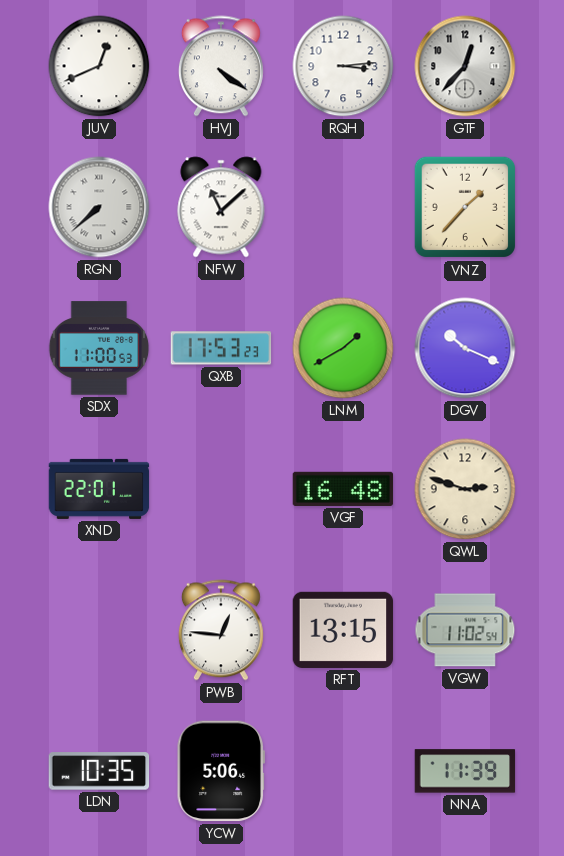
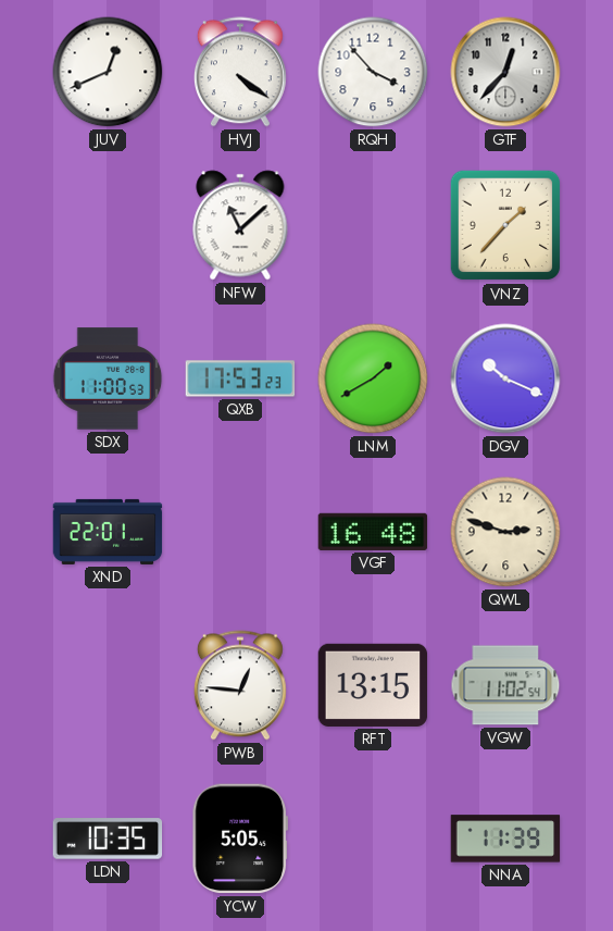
RQH: 3:14 -> 3:53 (373, 72)
RGN: 7:38 -> none (99, 207)
YCW: 5:06 -> 5:05 (240, 839)
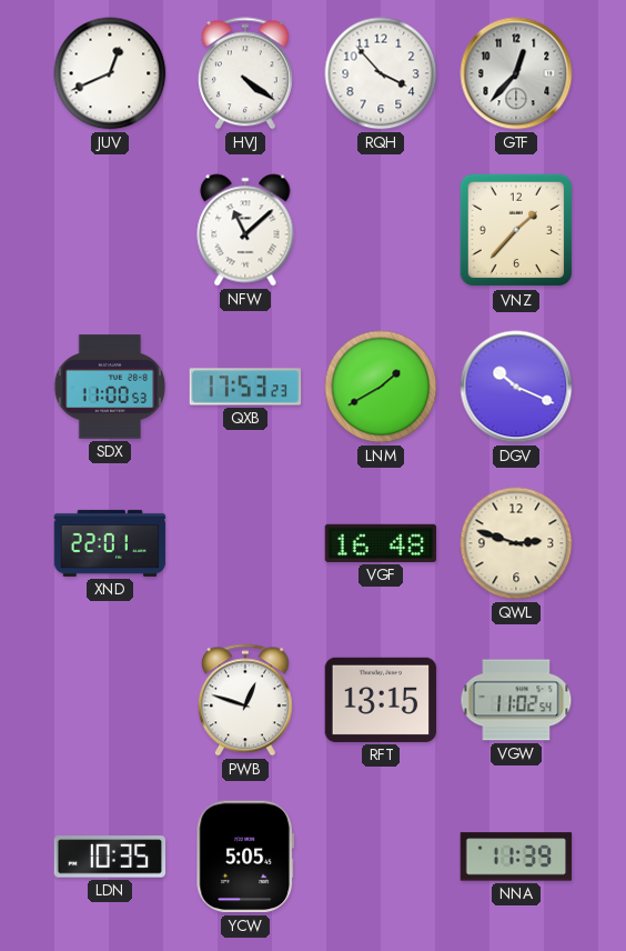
PWB: 12:46 -> 12:48 (245, 700)
